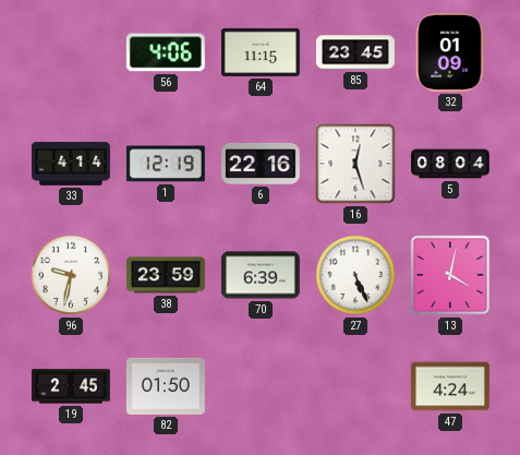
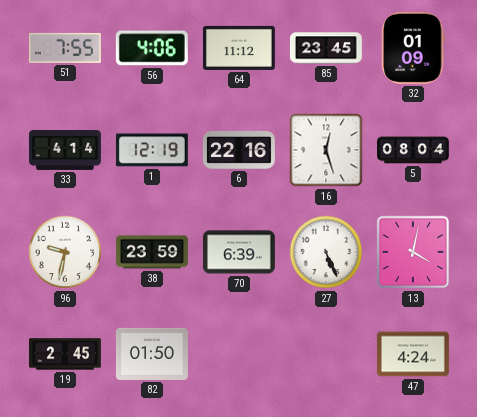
51: none -> 7:55 (65, 48)
64: 11:15 -> 11:12 (239, 48)
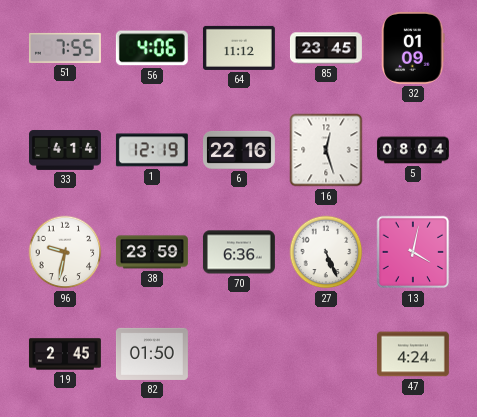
70: 6:39 -> 6:36 (239, 252)
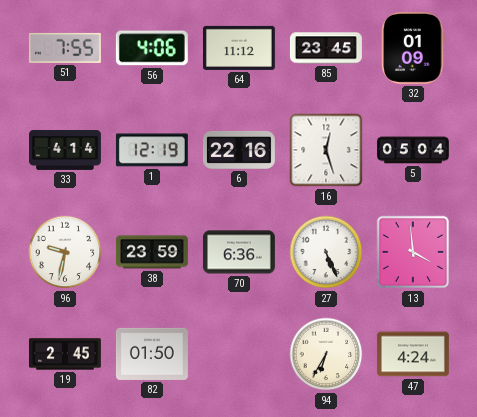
5: 08:04 -> 05:04 (413, 150)
13: 4:02 -> 3:59 (413, 252)
94: none -> 6:35 (326, 354)
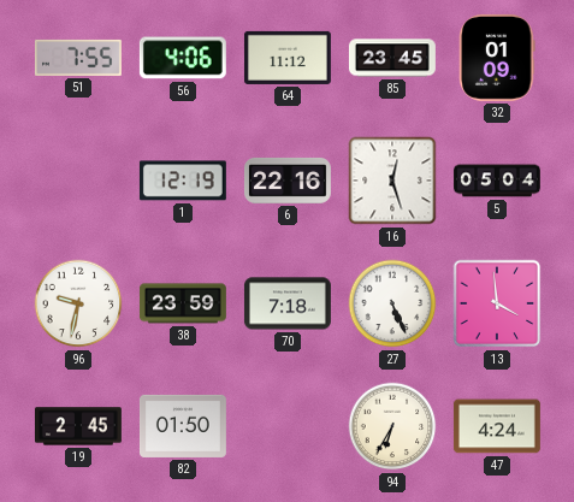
33: 4:14 -> none (66, 151)
70: 6:36 -> 7:18 (288, 303)
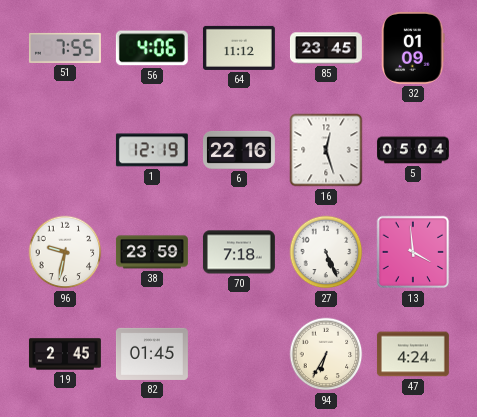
82: 01:50 -> 01:45 (152, 354)
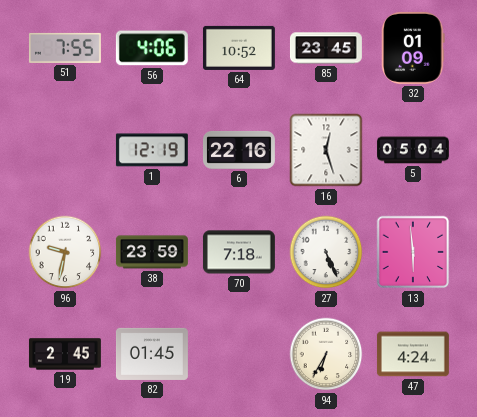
64: 11:12 -> 10:52 (239, 48)
13: 3:59 -> 5:59 (413, 252)
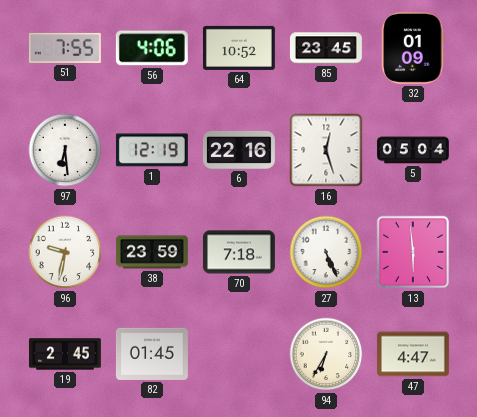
97: none -> 6:29 (65, 150)
47: 4:24 -> 4:47 (413, 354)
